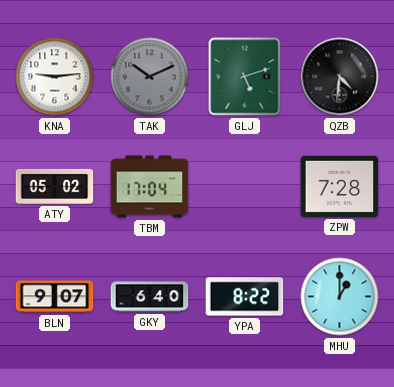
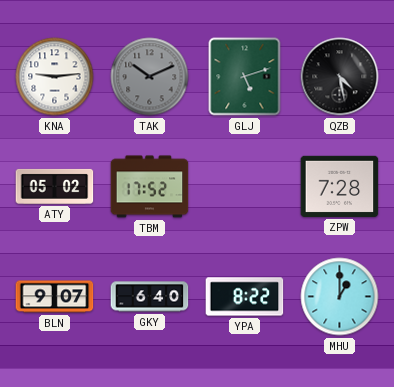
QZB: 4:31 -> 4:28 (340, 77)
TBM: 17:04 -> 17:52 (150, 187)
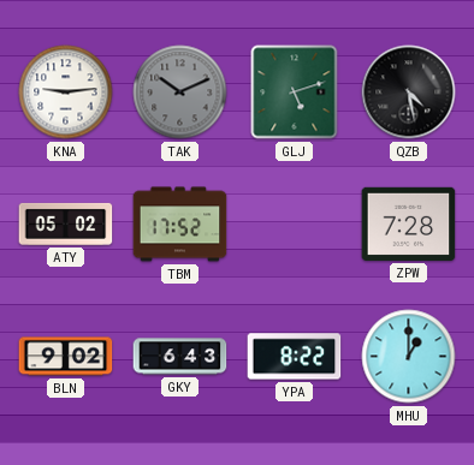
BLN: 9:07 -> 9:02 (66, 357)
GKY: 6:40 -> 6:43 (180, 357)
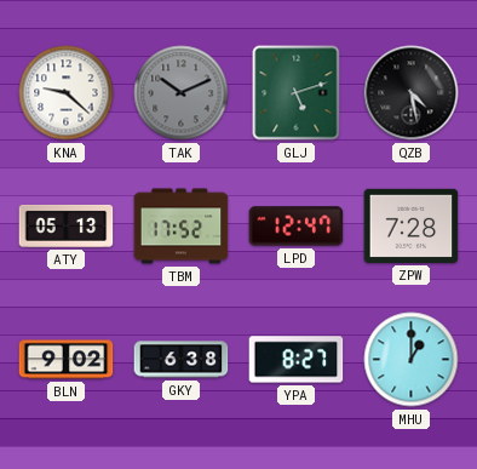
KNA: 9:14 -> 9:22 (67, 93)
ATY: 05:02 -> 05:13 (67, 225)
LPD: none -> 12:47 (297, 227)
GKY: 6:43 -> 6:38 (182, 360)
YPA: 8:22 -> 8:27 (297, 360)
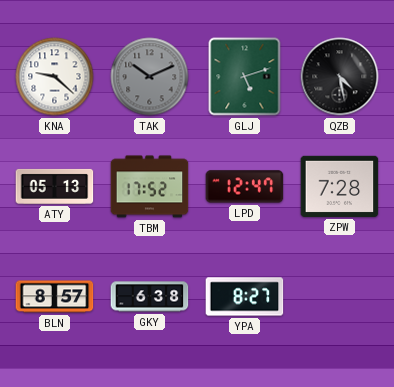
BLN: 9:02 -> 8:57 (55, 297)
MHU: 1:00 -> none (412, 360)
